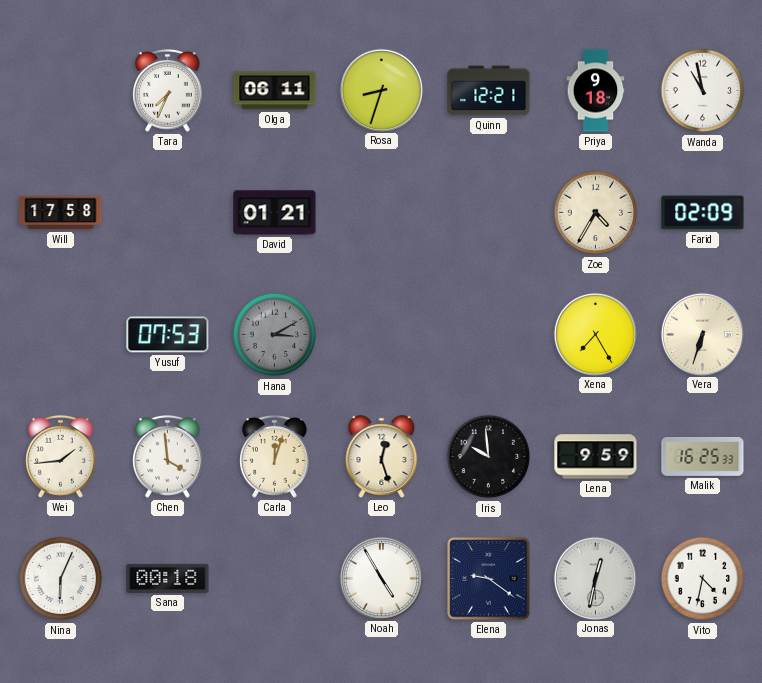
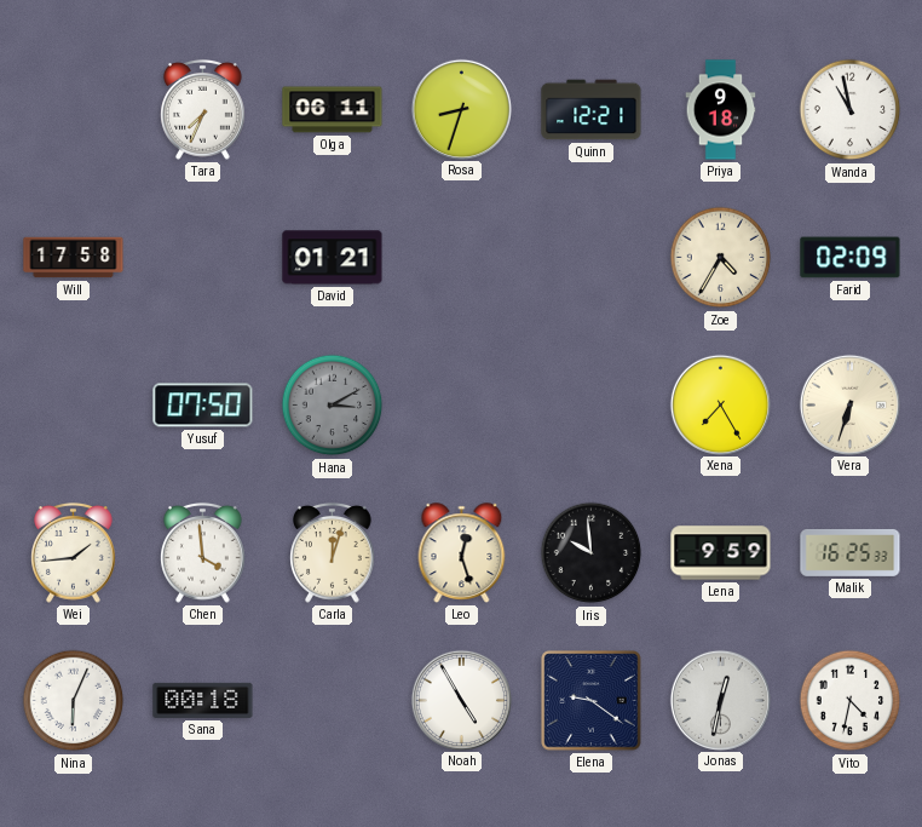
Yusuf: 07:53 -> 07:50 (203, 406)
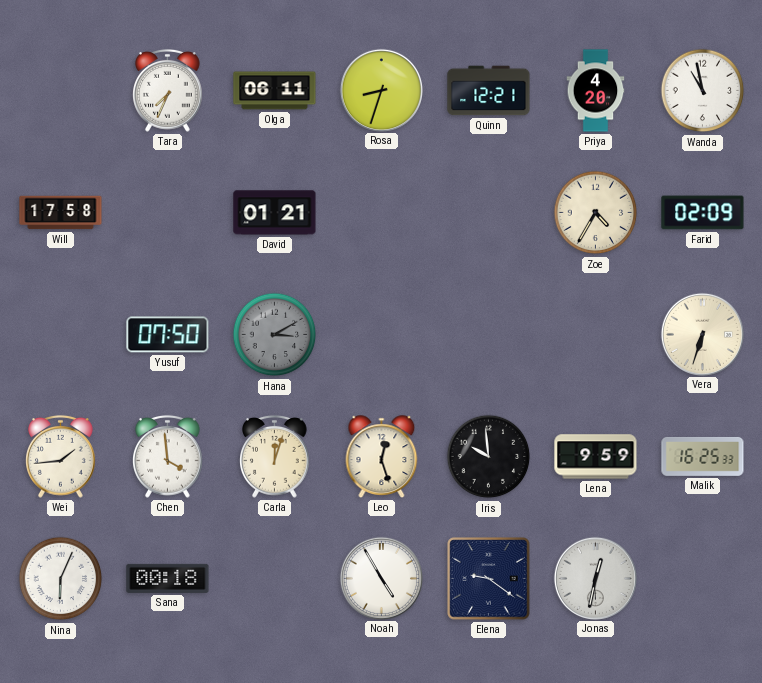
Priya: 9:18 -> 4:20 (596, 91)
Xena: 7:25 -> none (720, 404)
Vito: 4:32 -> none (851, 701)
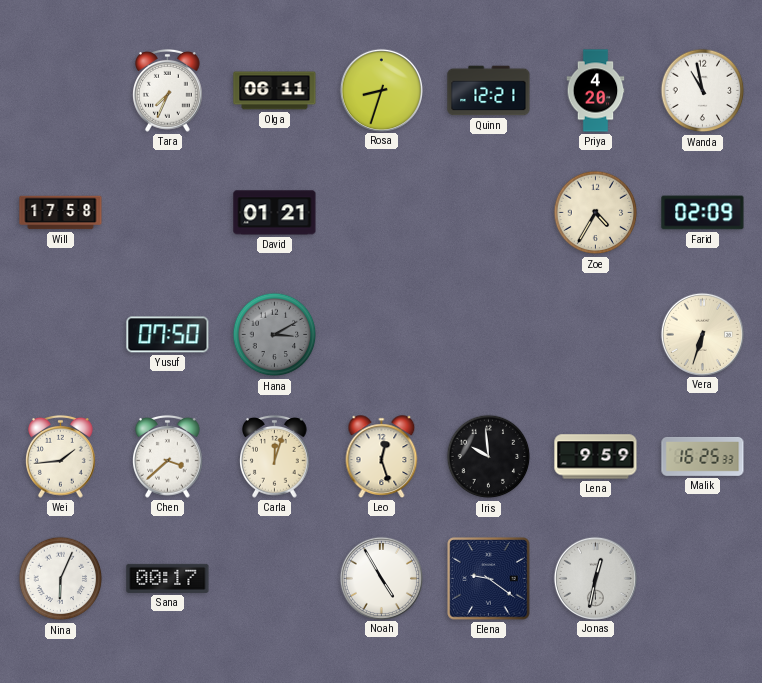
Chen: 3:59 -> 3:38 (168, 456)
Sana: 00:18 -> 00:17 (168, 578)
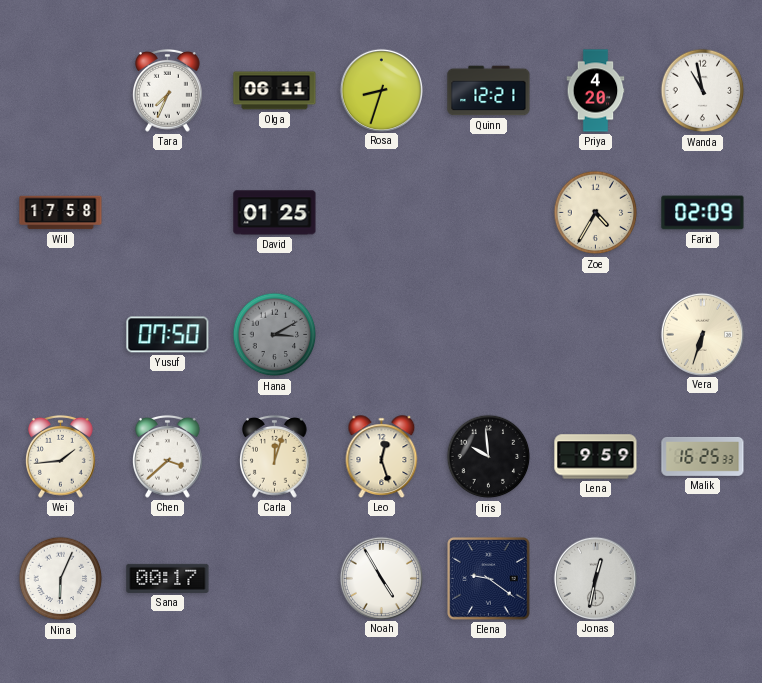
David: 01:21 -> 01:25 (275, 213)
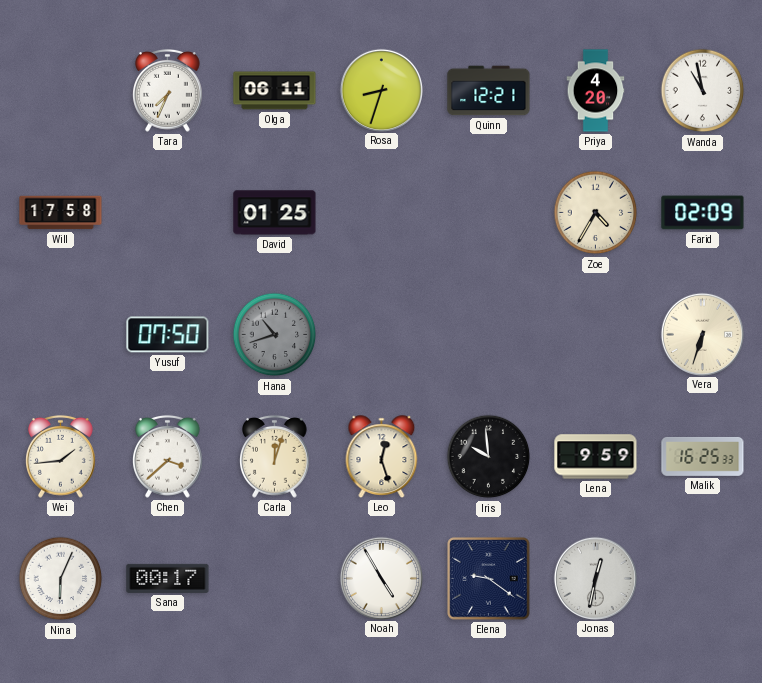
Hana: 3:10 -> 10:42 (275, 335)
